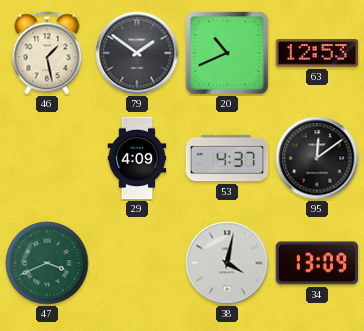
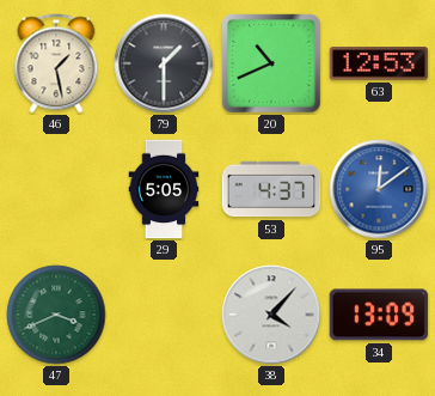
79: 1:51 -> 1:30 (164, 63)
29: 4:09 -> 5:05 (164, 189)
95 dial: black -> blue (379, 189)
38: 4:02 -> 4:07 (271, 315)
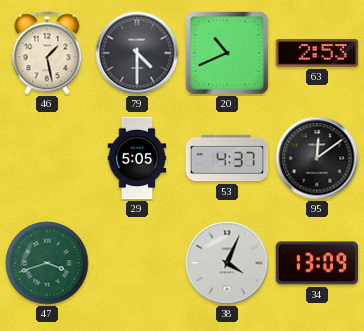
79: 1:30 -> 4:30 (137, 53)
63: 12:53 -> 2:53 (317, 53)
95 dial: blue -> black (317, 158)
47: 3:41 -> 3:42 (47, 263)
38: 4:07 -> 4:04 (227, 263)
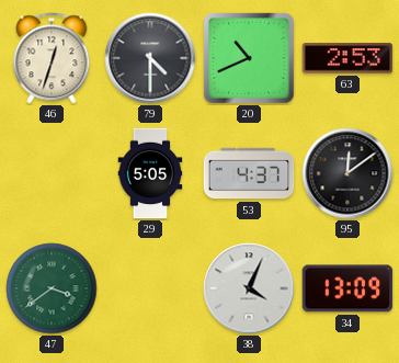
46: 1:28 -> 12:33 (52, 58)
47: 3:42 -> 3:39 (52, 288)
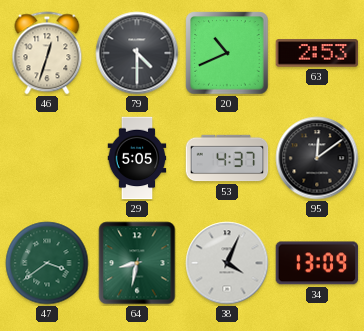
64: none -> 8:32 (137, 263)
